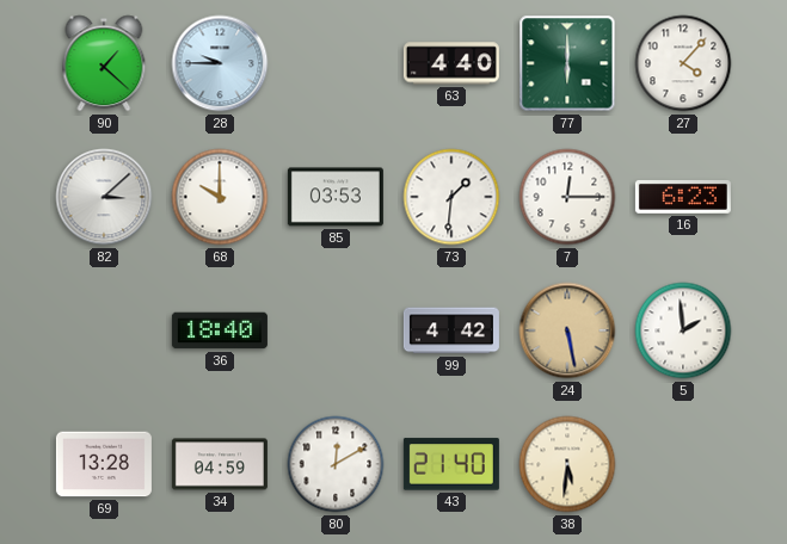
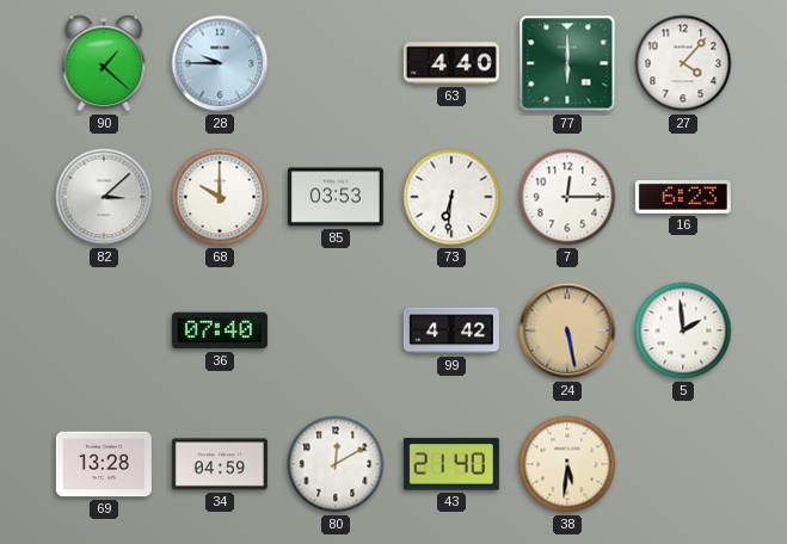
73: 1:31 -> 6:31 (451, 197)
36: 18:40 -> 07:40 (220, 330)
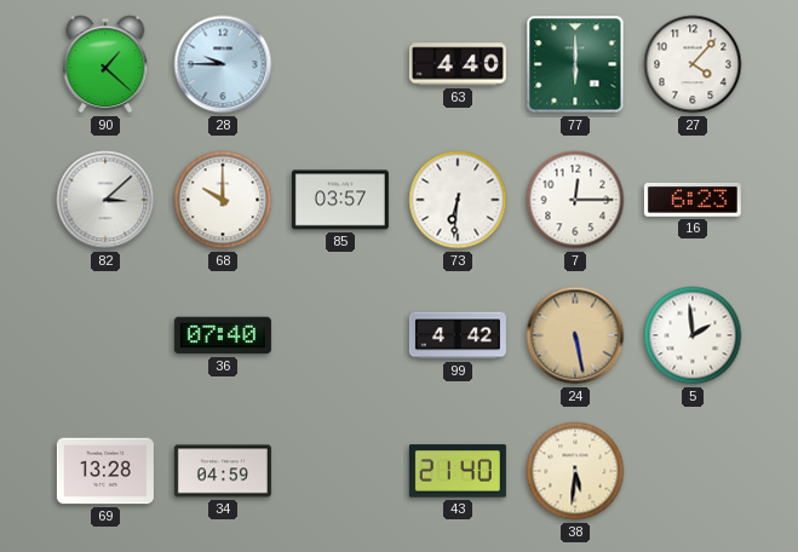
85: 03:53 -> 03:57 (340, 200)
80: 12:10 -> none (336, 464)
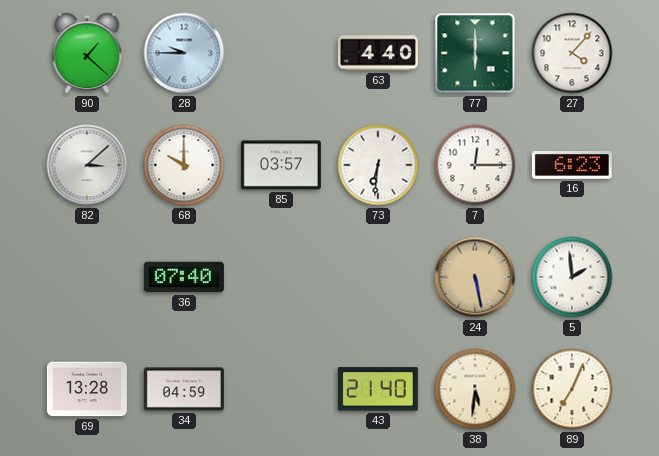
99: 4:42 -> none (458, 335)
89: none -> 7:04 (572, 389)
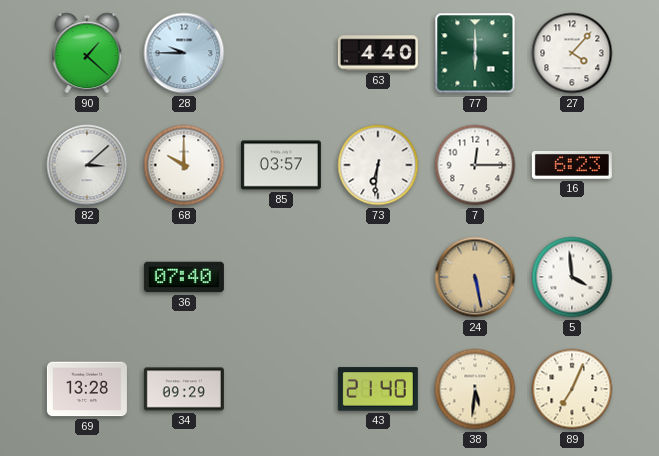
5: 1:59 -> 3:59 (572, 277)
34: 04:59 -> 09:29 (184, 389)
